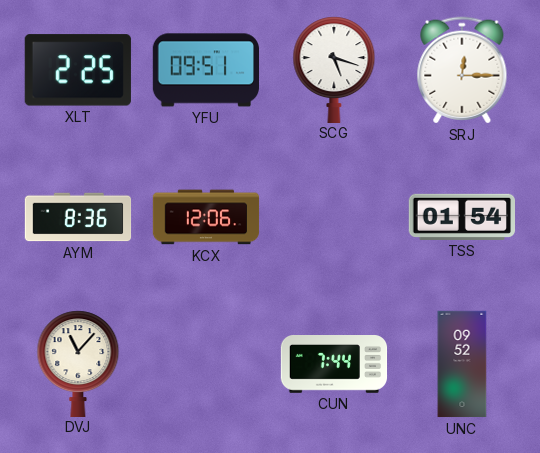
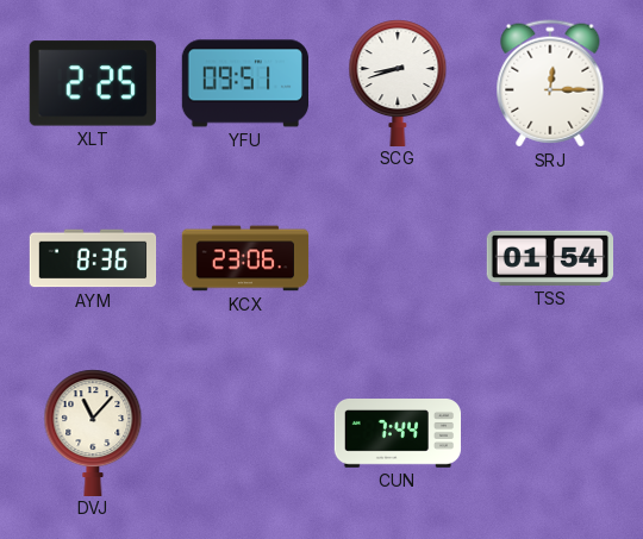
SCG: 5:18 -> 8:42 (398, 82)
KCX: 12:06 -> 23:06 (245, 258)
UNC: 09:52 -> none (462, 364)
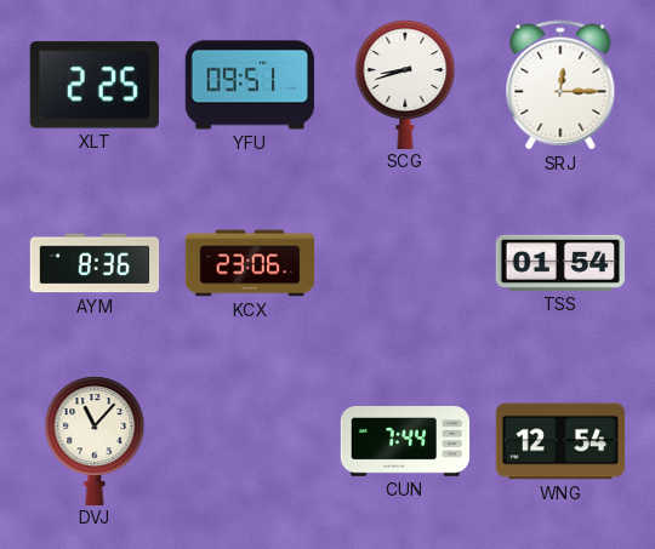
WNG: none -> 12:54 (559, 441)
